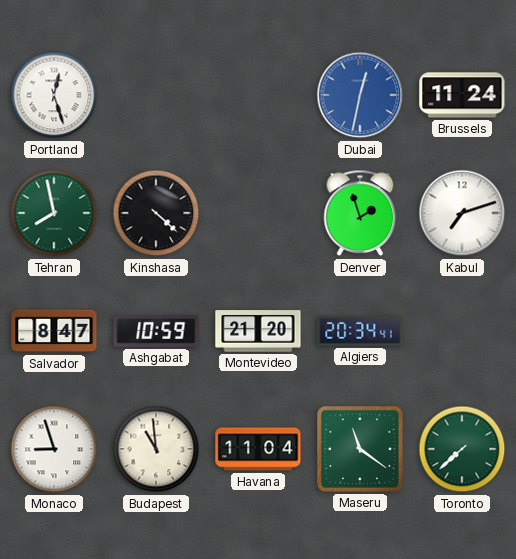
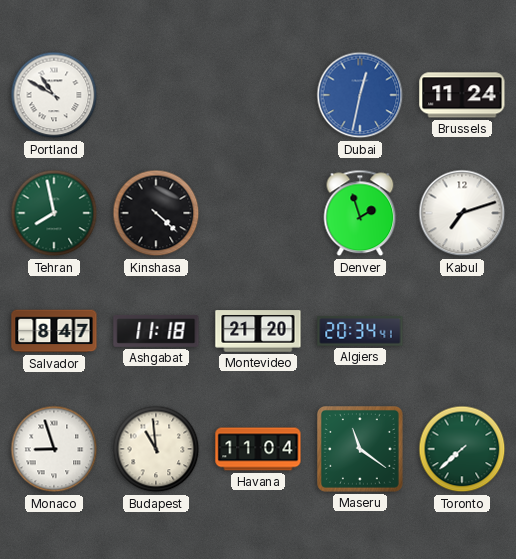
Portland: 12:27 -> 10:50 (54, 95)
Ashgabat: 10:59 -> 11:18 (156, 331)
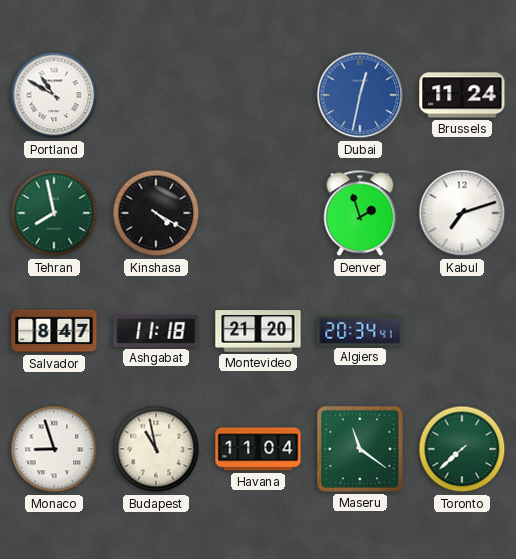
Kinshasa: 4:22 -> 4:20 (156, 213)
Budapest: 10:59 -> 10:58 (156, 449)
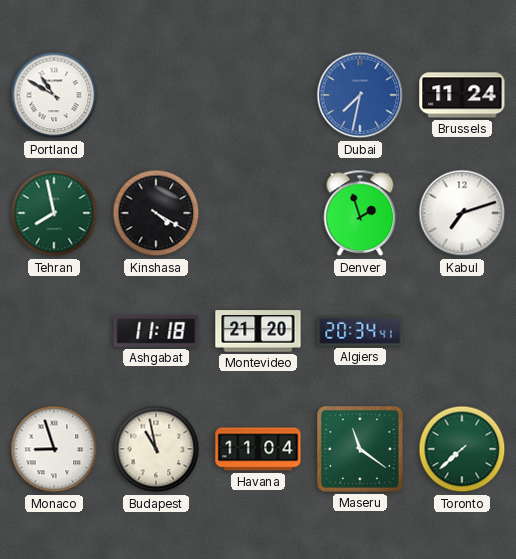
Dubai: 12:32 -> 7:32 (360, 95)
Salvador: 8:47 -> none (54, 331)
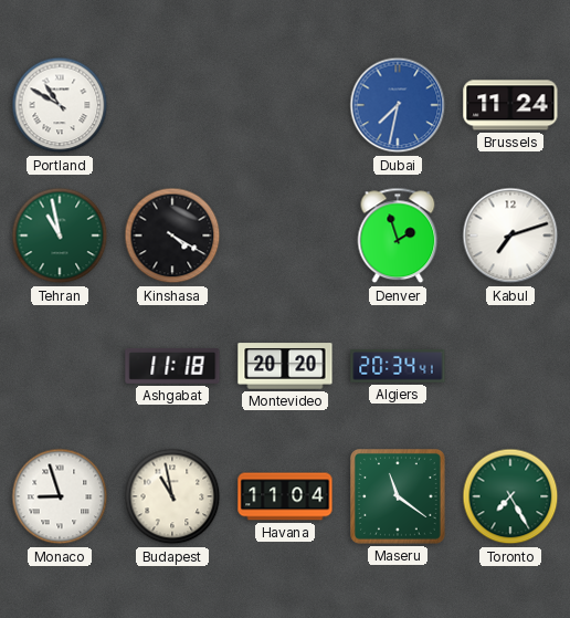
Tehran: 7:58 -> 10:58 (60, 235)
Montevideo: 21:20 -> 20:20 (285, 366)
Toronto: 7:38 -> 7:25 (510, 496)
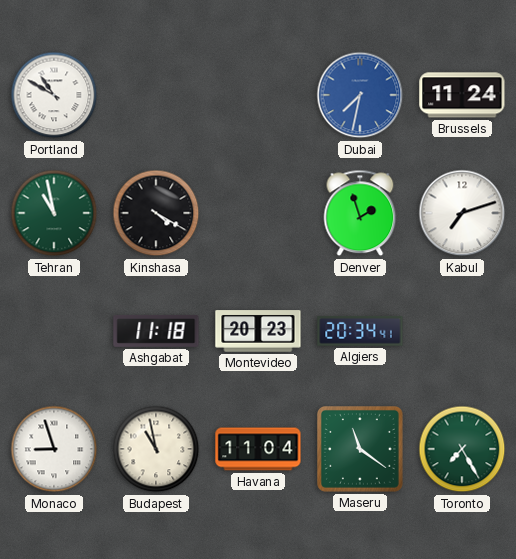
Montevideo: 20:20 -> 20:23 (258, 331)
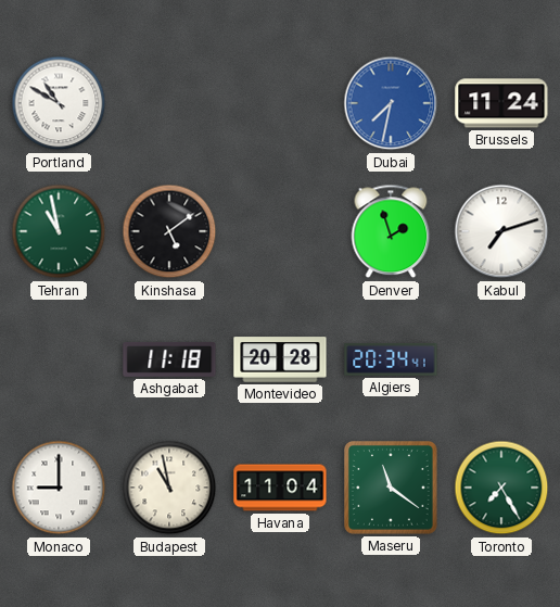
Kinshasa: 4:20 -> 5:09 (169, 231)
Montevideo: 20:23 -> 20:28 (280, 359)
Monaco: 8:57 -> 9:00 (59, 488)
